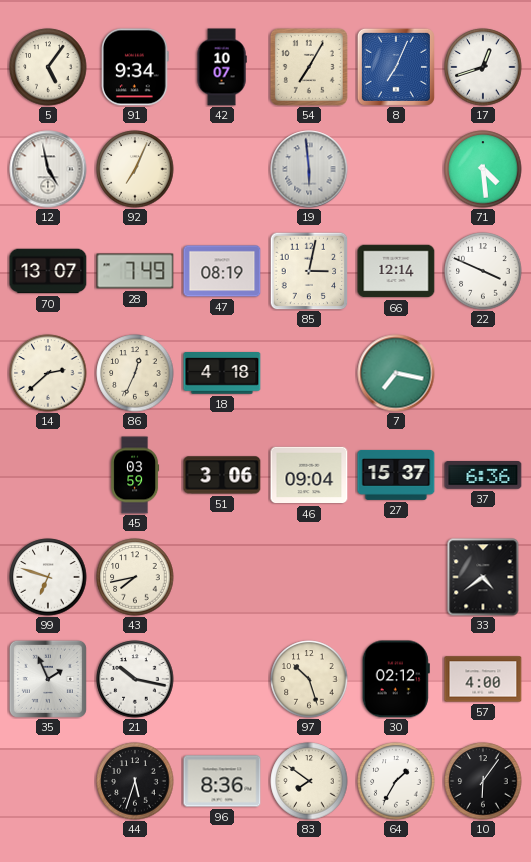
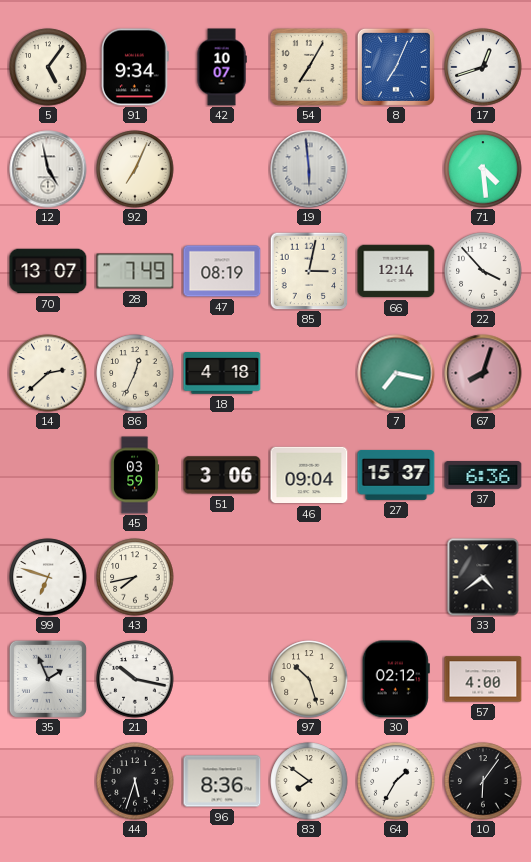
22: 3:49 -> 3:53 (483, 271)
67: none -> 8:03 (483, 373)
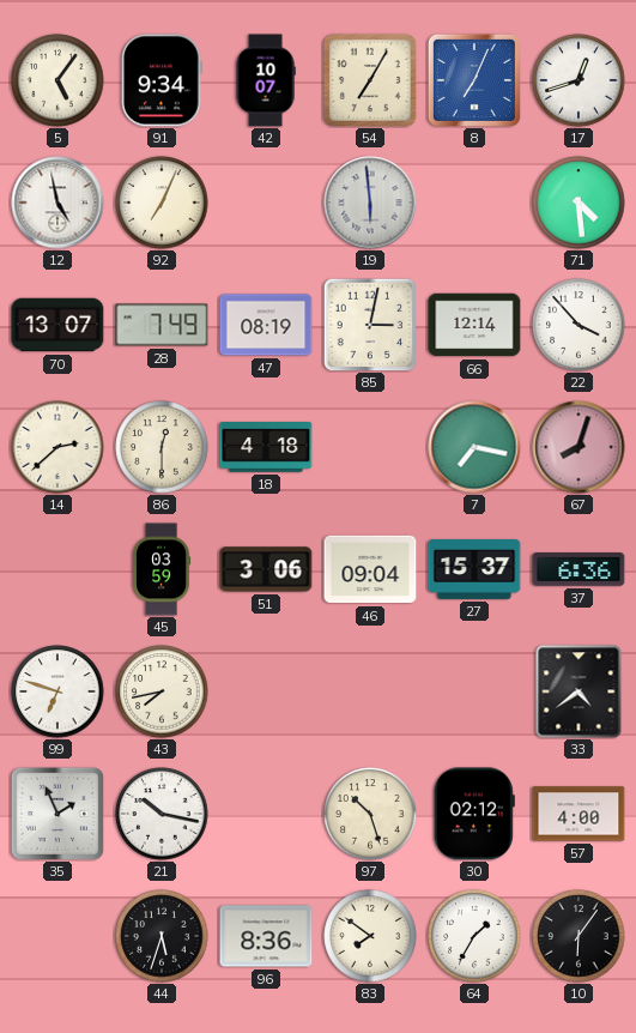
86: 12:34 -> 12:30 (162, 447)
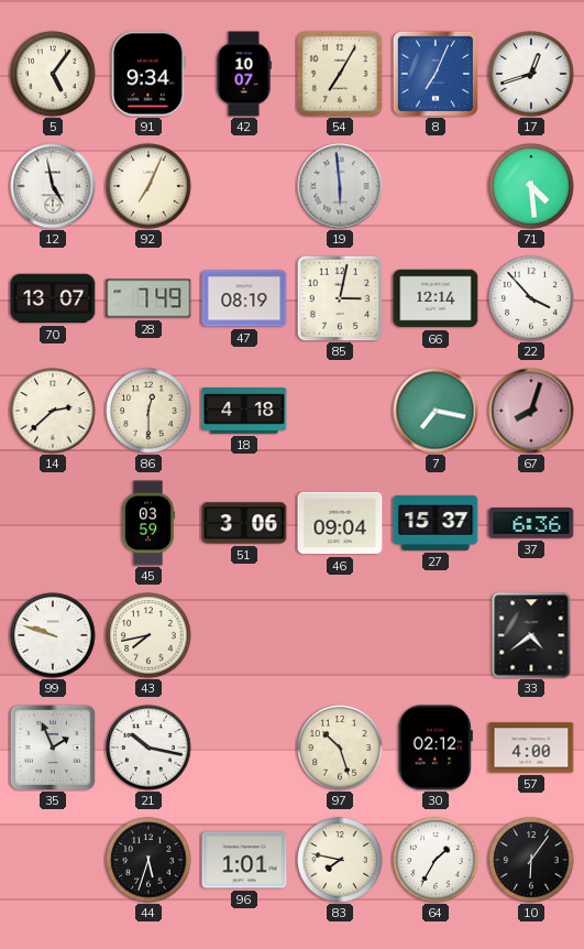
99: 6:48 -> 9:48 (53, 635)
96: 8:36 -> 1:01 (244, 860)
83: 7:51 -> 7:47 (340, 860)
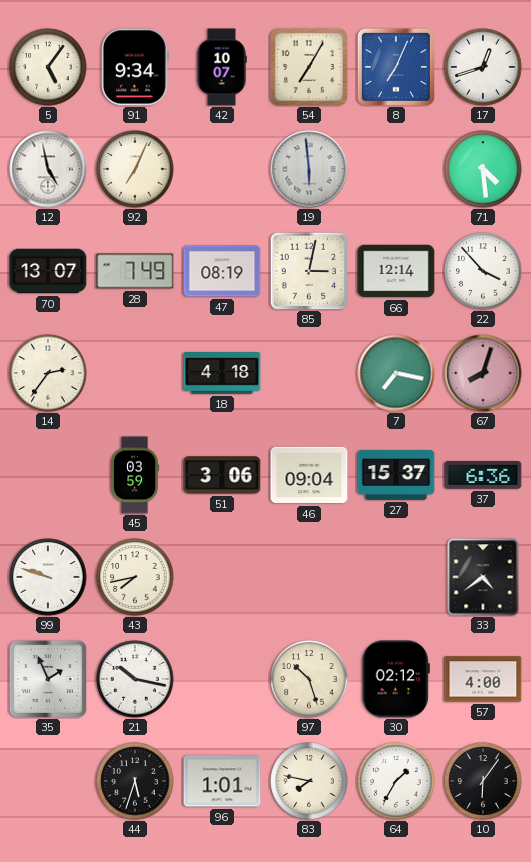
14: 2:38 -> 2:36 (48, 373)
86: 12:30 -> none (148, 411)
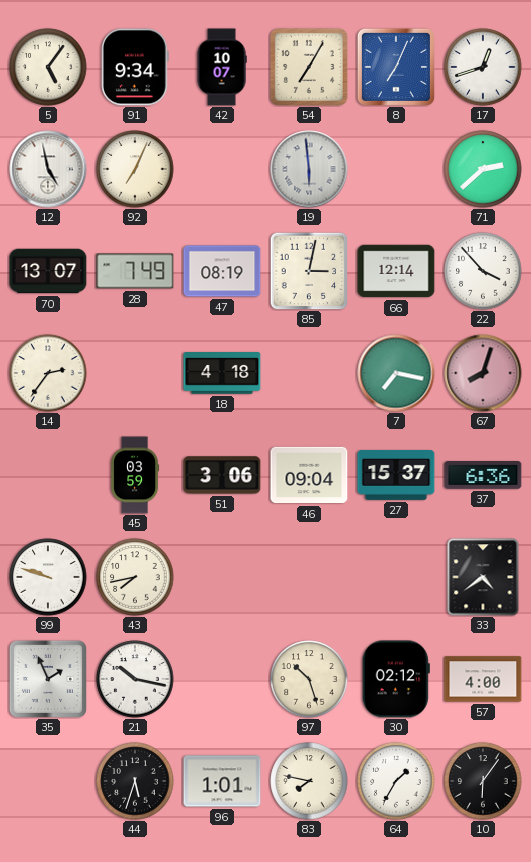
71: 4:29 -> 2:38 (483, 169)
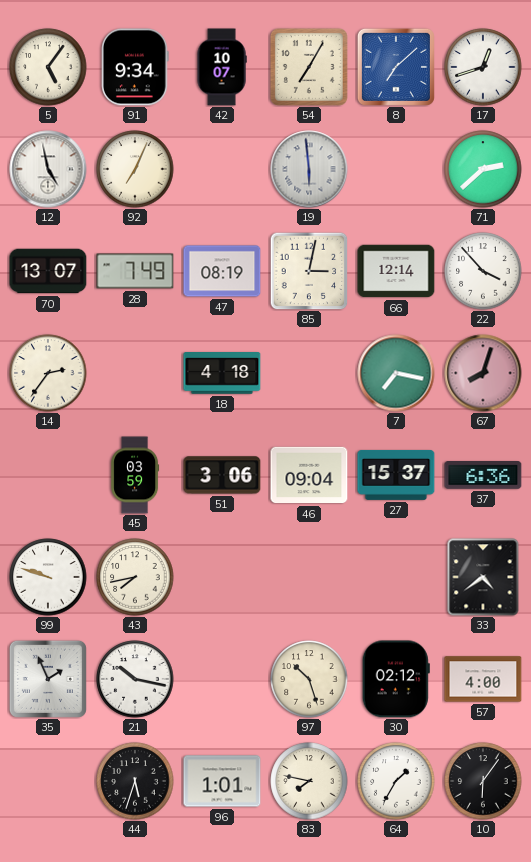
8: 7:04 -> 7:08 (396, 67)
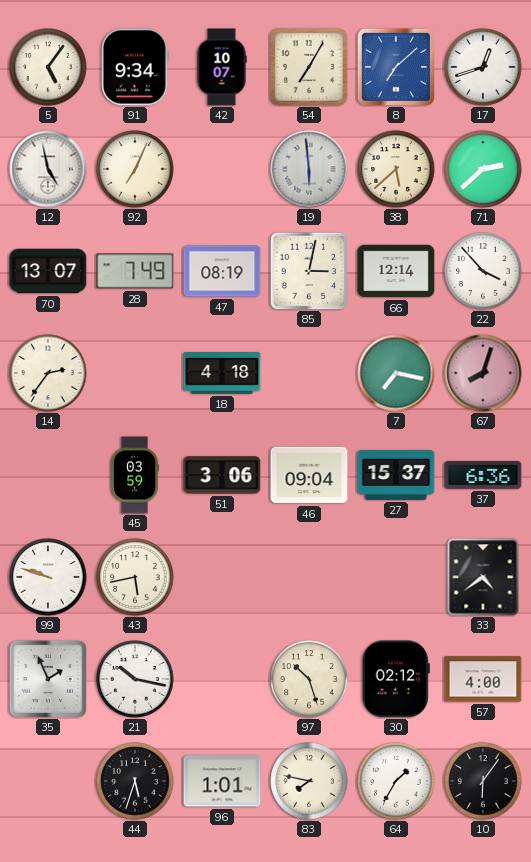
38: none -> 5:38 (396, 169)
43: 7:43 -> 5:43 (135, 577)
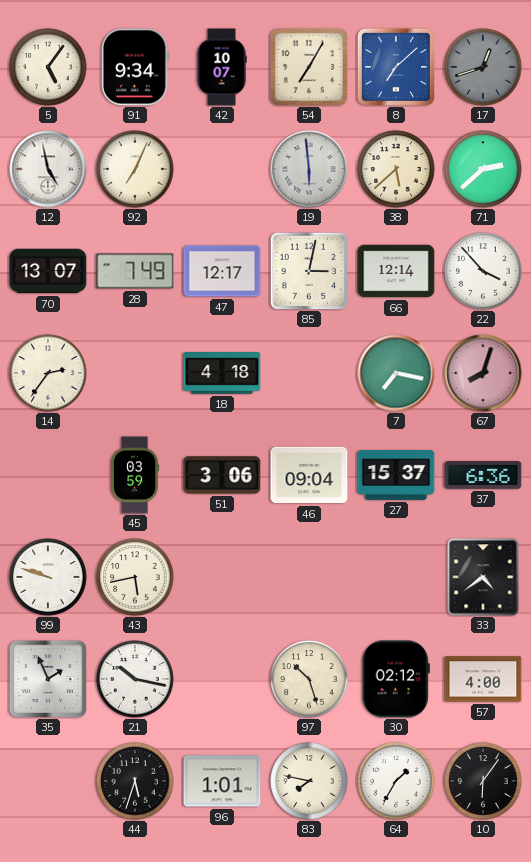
17 dial: white -> grey (483, 67)
47: 08:19 -> 12:17 (222, 271)
